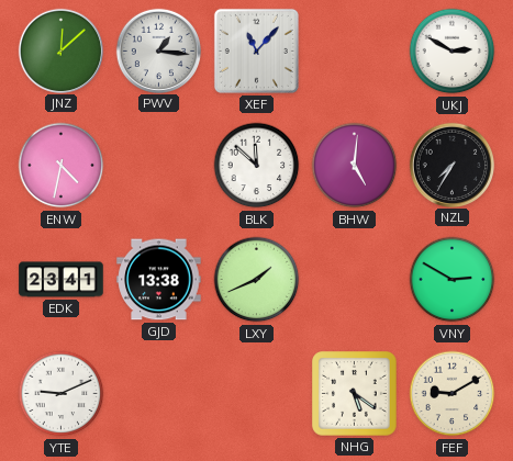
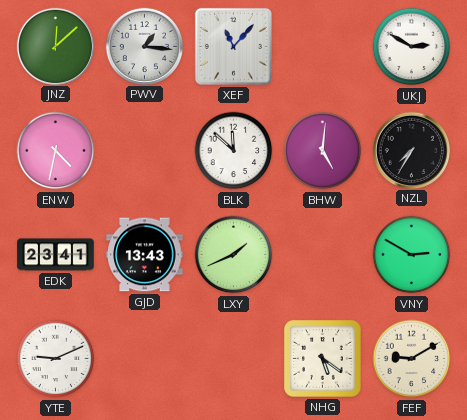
GJD: 13:38 -> 13:43 (145, 255)
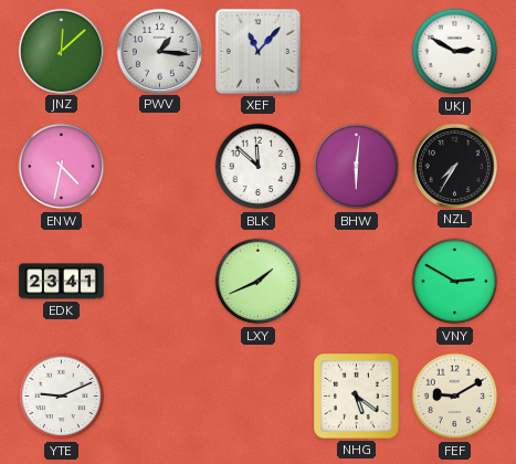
BHW: 5:01 -> 6:01 (357, 167)
GJD: 13:43 -> none (145, 255)
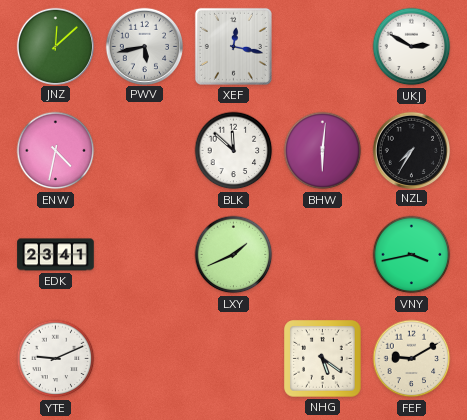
PWV: 1:16 -> 5:43 (144, 46)
XEF: 11:07 -> 12:17 (233, 46)
VNY: 2:50 -> 3:43 (412, 255)
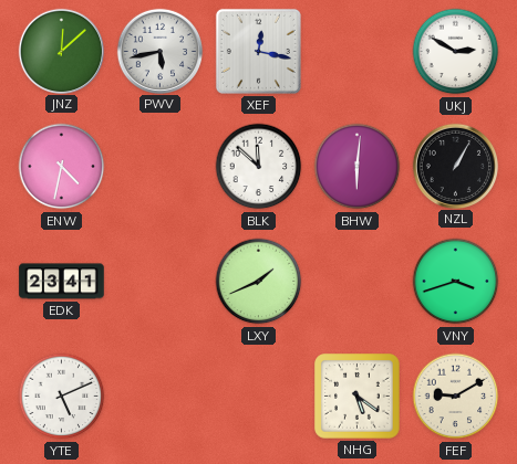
NZL: 7:35 -> 1:05 (455, 166)
VNY: 3:43 -> 3:42 (456, 282)
YTE: 9:11 -> 5:11 (62, 397)
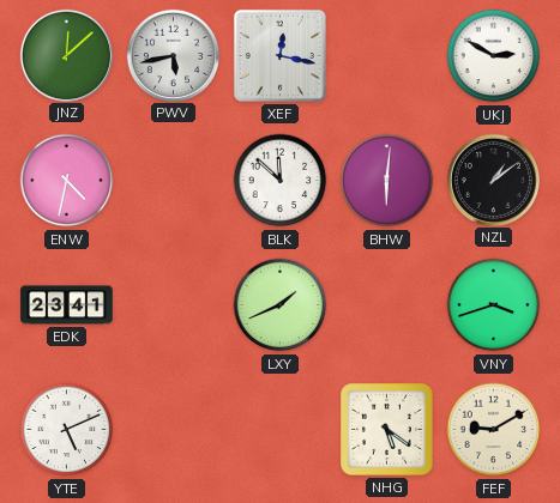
NZL: 1:05 -> 1:09 (493, 180)
